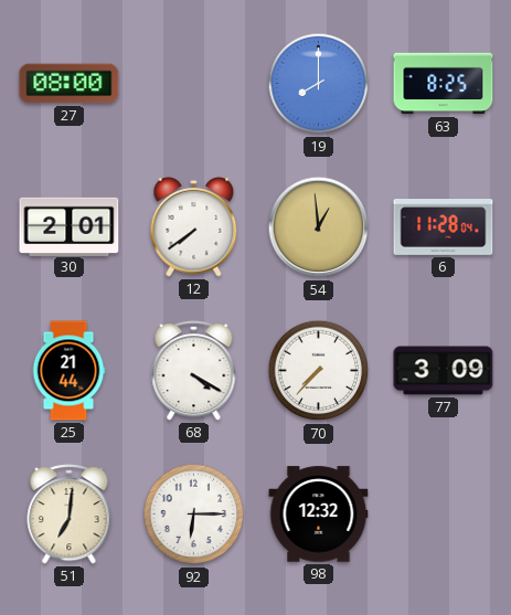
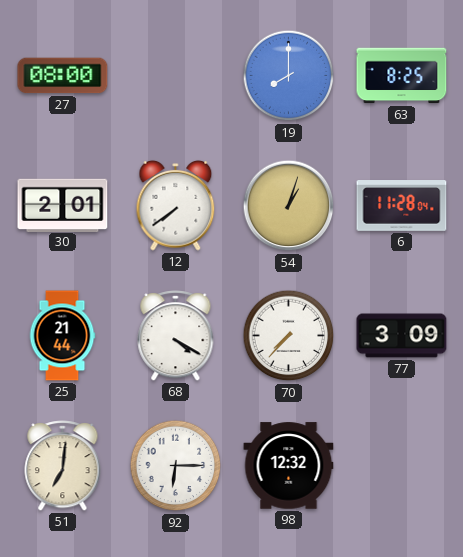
54: 12:59 -> 1:03 (289, 206)
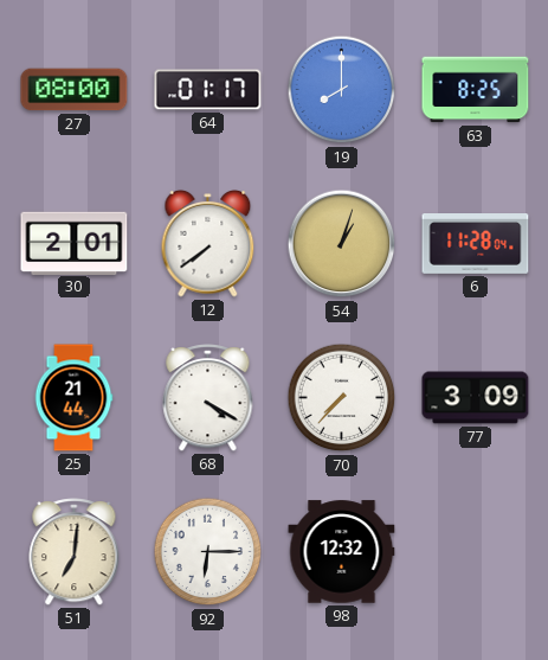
64: none -> 01:17 (208, 90)
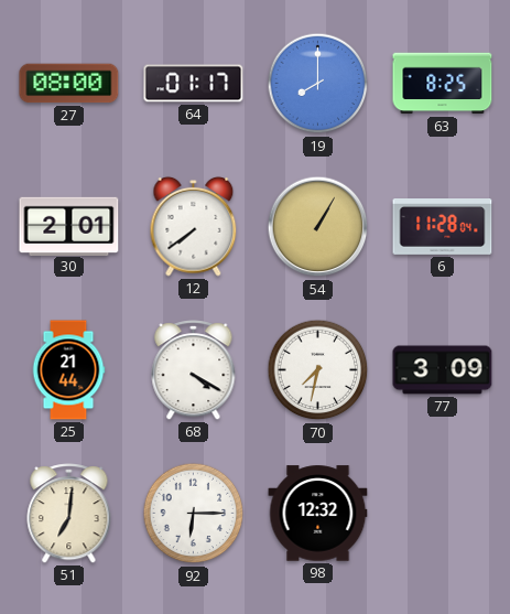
54: 1:03 -> 1:05 (318, 227)
70: 7:37 -> 7:32 (318, 370)
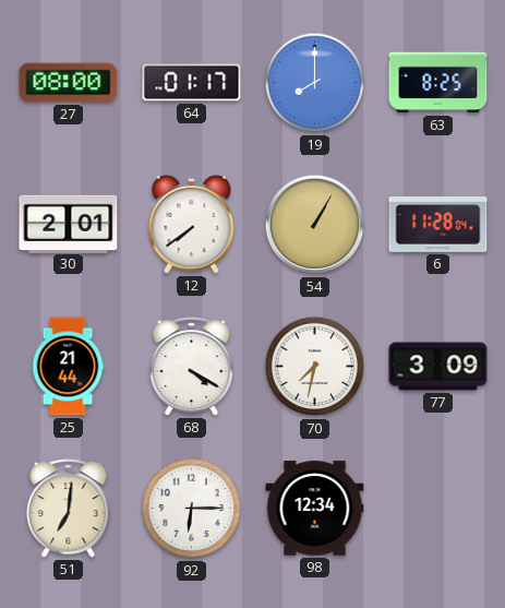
98: 12:32 -> 12:34 (315, 509)
